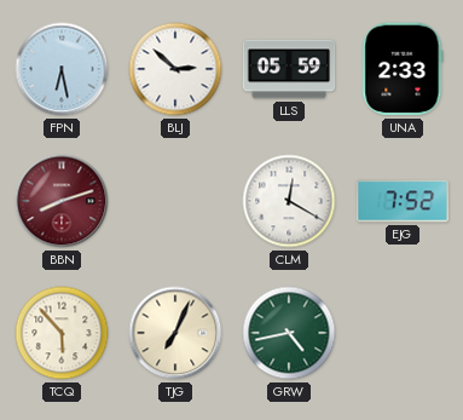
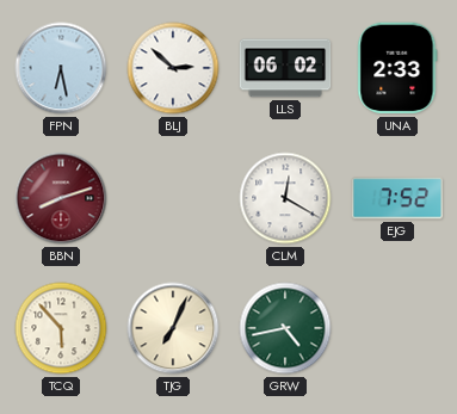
LLS: 05:59 -> 06:02 (285, 68)
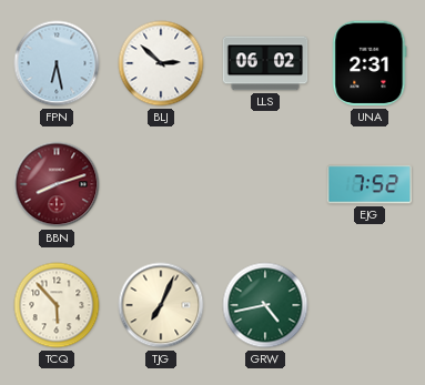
UNA: 2:33 -> 2:31 (370, 63)
CLM: 12:20 -> none (285, 198)
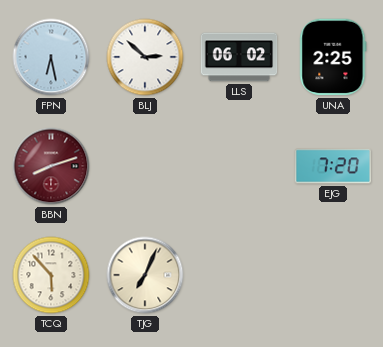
UNA: 2:31 -> 2:25 (333, 57)
EJG: 7:52 -> 7:20 (333, 166)
GRW: 4:43 -> none (265, 305)
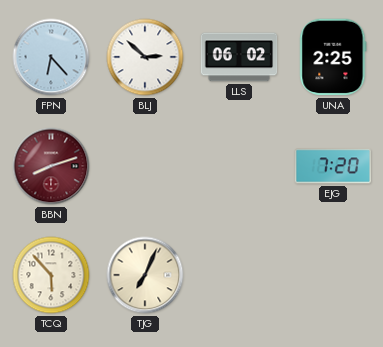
FPN: 6:28 -> 6:23 (51, 57)
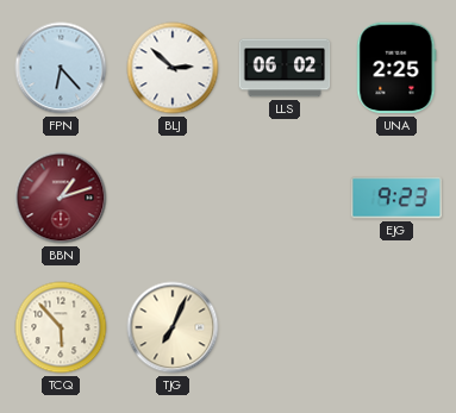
BBN: 8:12 -> 1:12 (61, 198)
EJG: 7:20 -> 9:23 (396, 198)
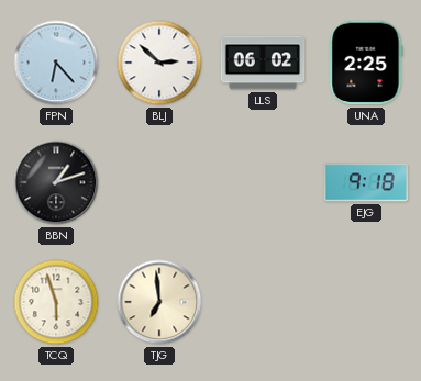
BBN dial: burgundy -> black (56, 182)
EJG: 9:23 -> 9:18 (366, 182)
TCQ: 5:53 -> 5:57 (56, 302)
TJG: 7:04 -> 6:59 (159, 302)
